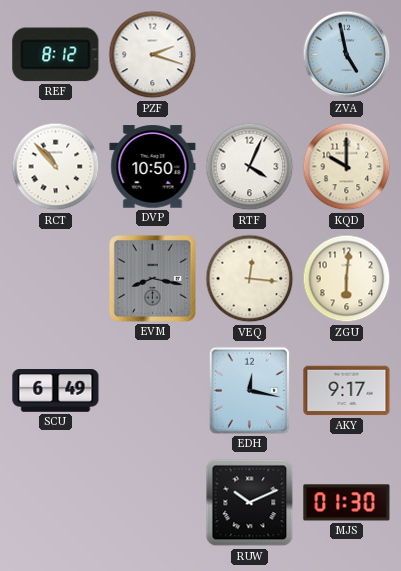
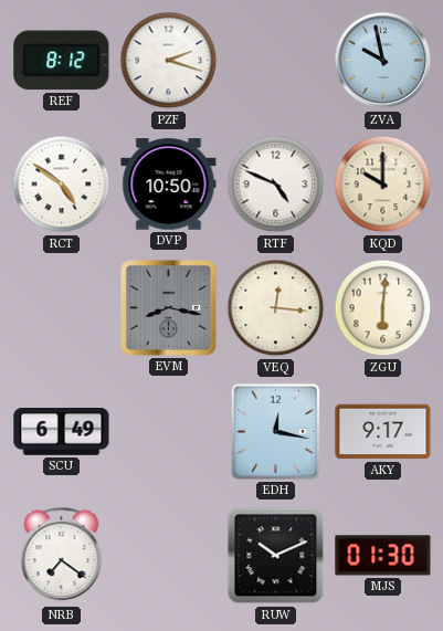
ZVA: 4:58 -> 9:58 (383, 61)
RCT: 10:53 -> 4:51 (62, 185)
RTF: 4:04 -> 4:49 (276, 185)
NRB: none -> 7:21 (62, 556)
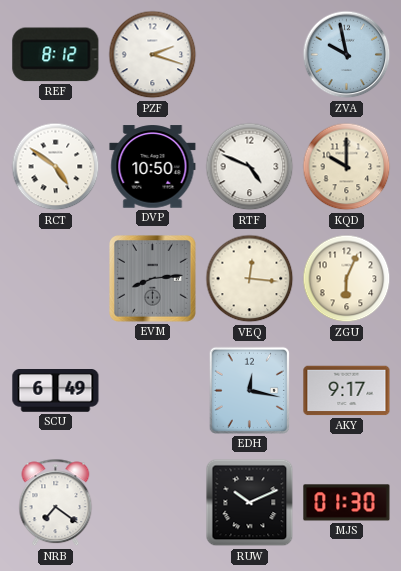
EVM: 8:17 -> 8:14 (153, 279)
ZGU: 6:01 -> 6:04 (347, 279)
